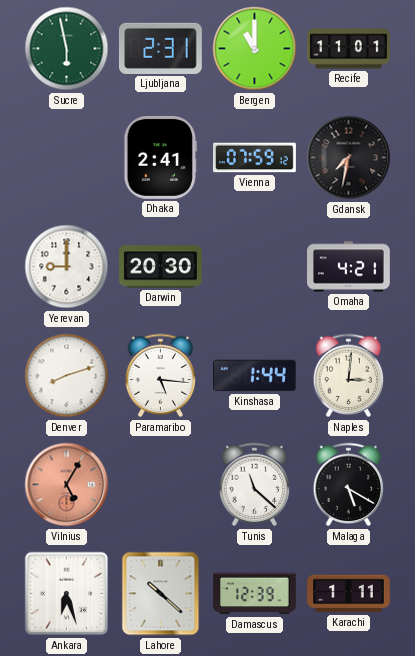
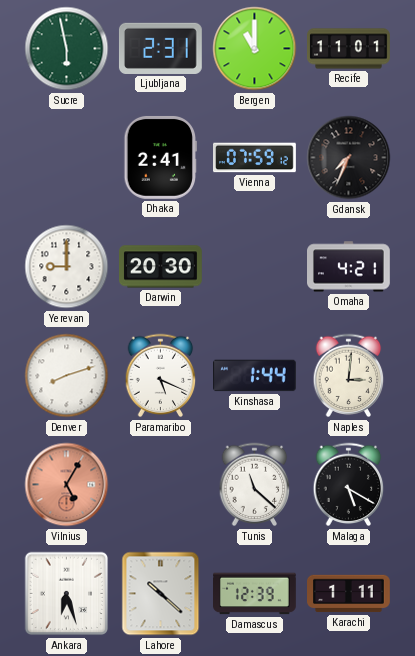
Gdansk: 7:32 -> 7:34 (349, 158)
Paramaribo: 5:16 -> 5:19 (161, 376)
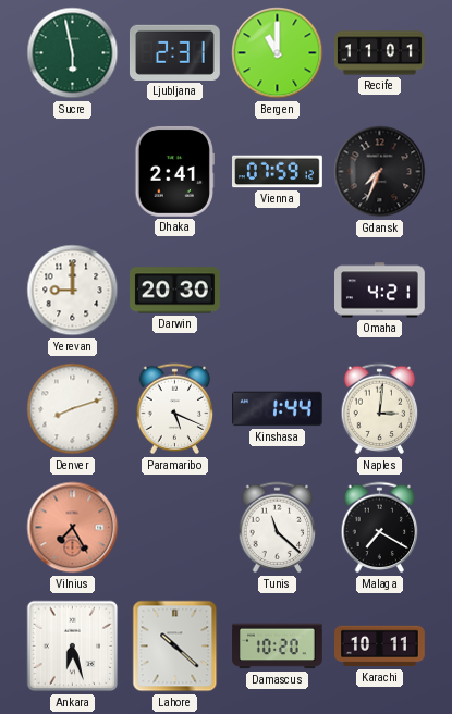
Vilnius: 5:05 -> 7:25 (73, 528)
Malaga: 5:20 -> 7:20 (380, 528)
Damascus: 12:39 -> 10:20 (278, 647)
Karachi: 1:11 -> 10:11 (380, 647)
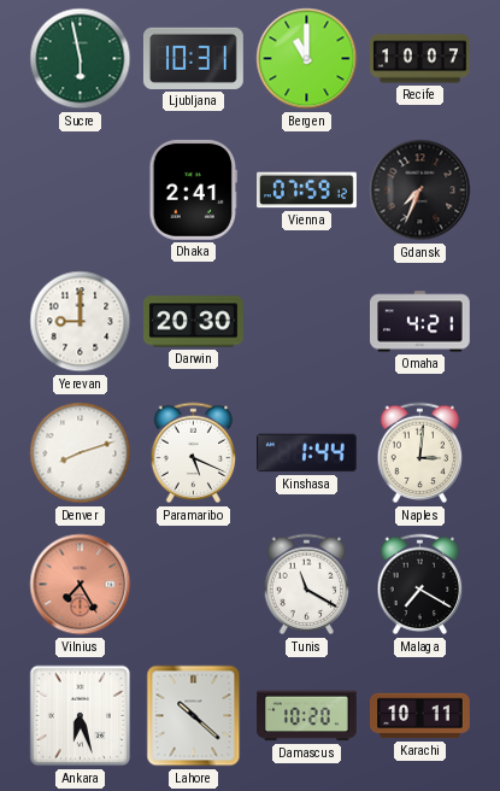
Ljubljana: 2:31 -> 10:31 (194, 58)
Recife: 11:01 -> 10:07 (420, 59)
Tunis: 11:22 -> 11:20 (307, 585)
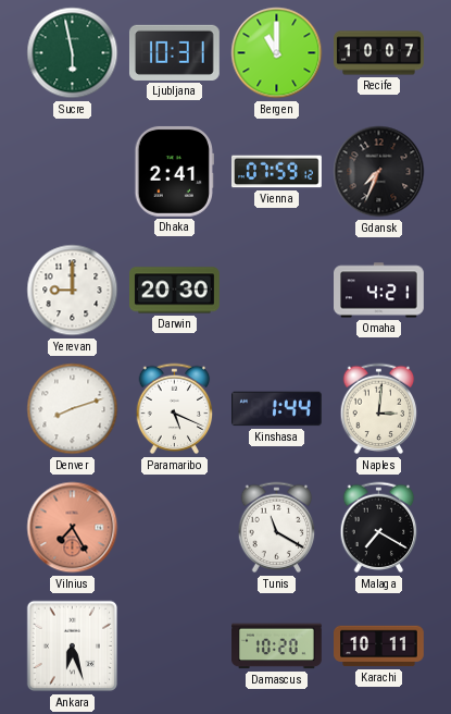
Lahore: 10:22 -> none (194, 716)
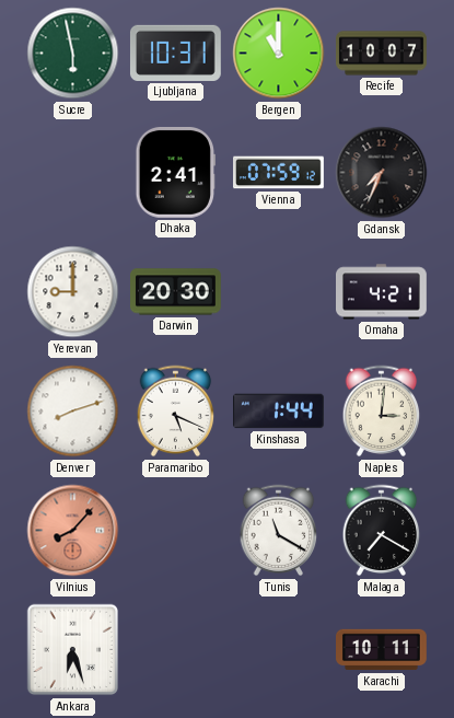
Vilnius: 7:25 -> 8:07 (73, 531)
Damascus: 10:20 -> none (277, 647)
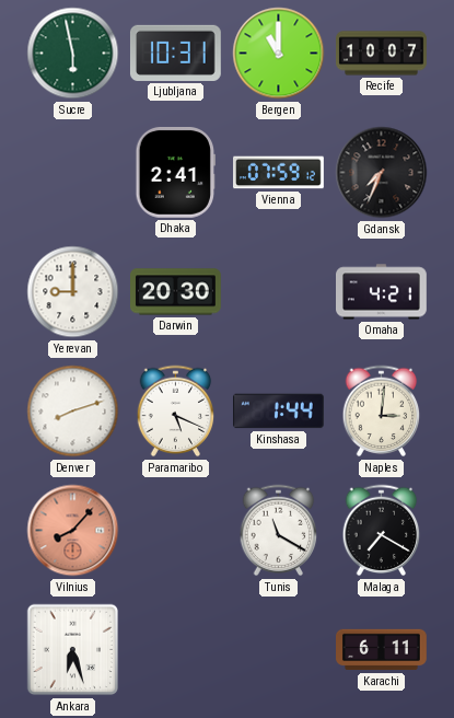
Karachi: 10:11 -> 6:11 (382, 650)
